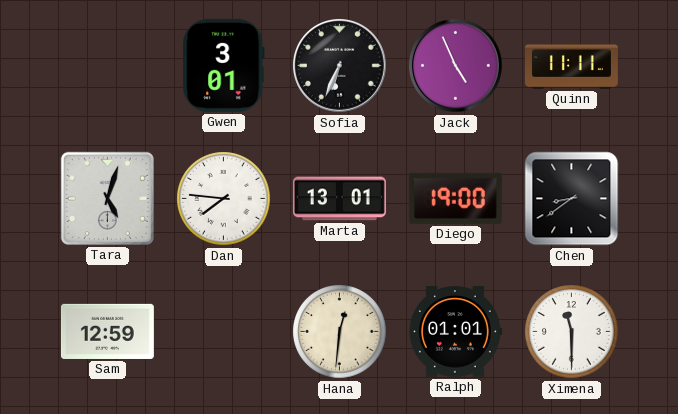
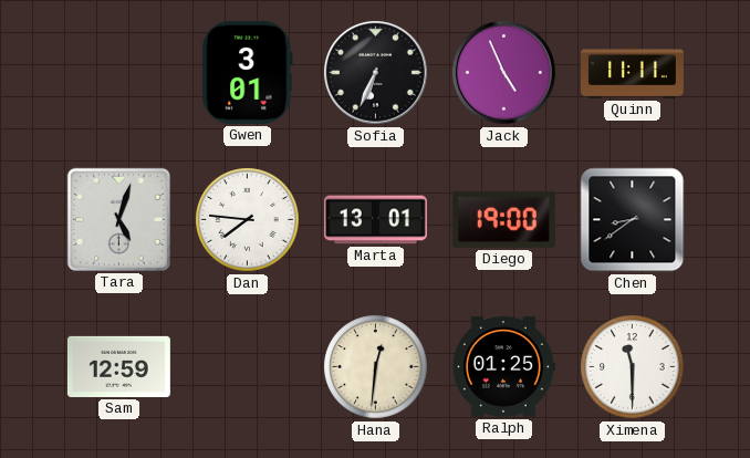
Ralph: 01:01 -> 01:25 (503, 367)
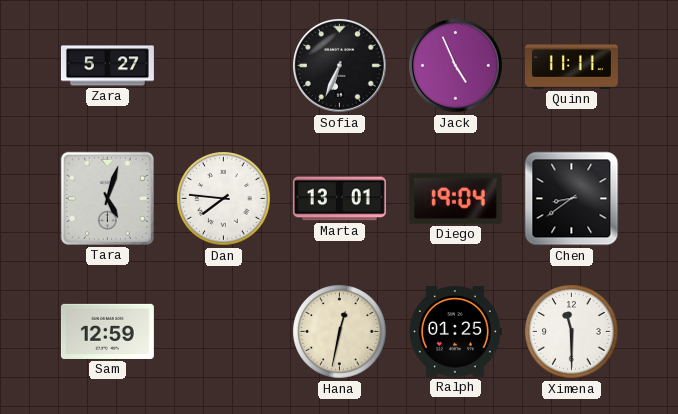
Zara: none -> 5:27 (107, 66)
Gwen: 3:01 -> none (248, 72)
Diego: 19:00 -> 19:04 (455, 198)
Hana: 12:31 -> 12:32 (340, 332)
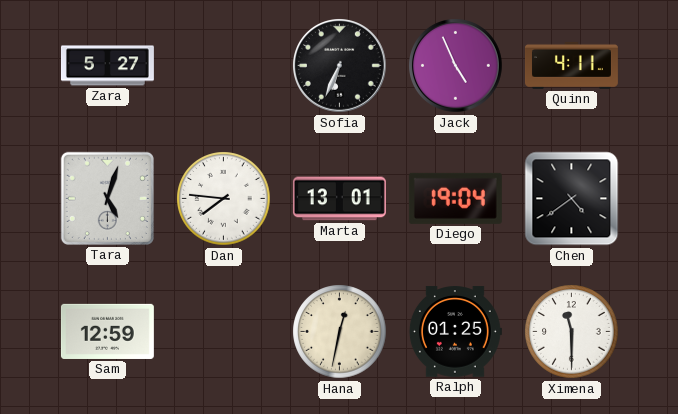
Quinn: 11:11 -> 4:11 (571, 65)
Chen: 8:39 -> 4:39 (572, 199)
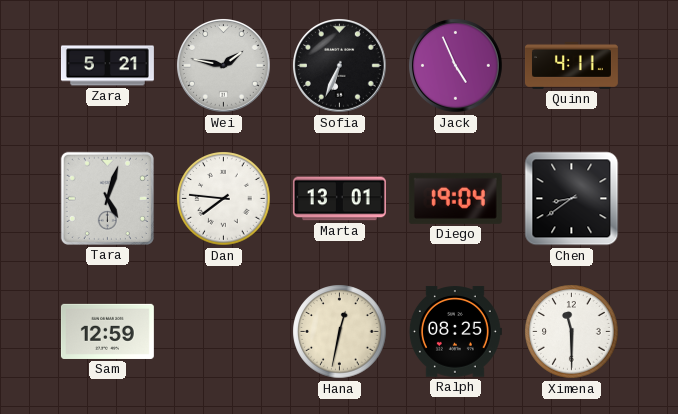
Zara: 5:27 -> 5:21 (107, 66)
Wei: none -> 1:47 (224, 66)
Chen: 4:39 -> 8:39 (572, 199)
Ralph: 01:25 -> 08:25 (455, 332)
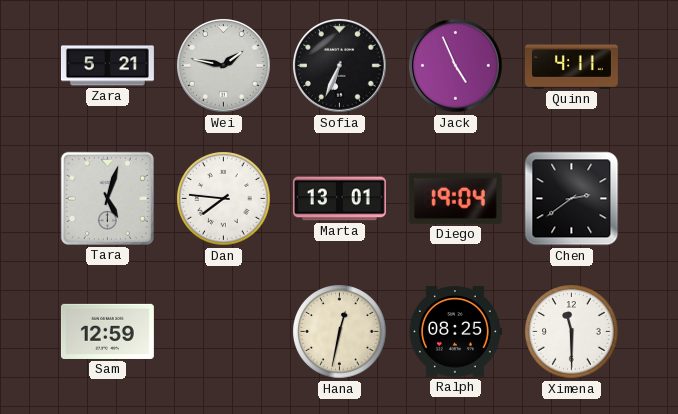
Chen: 8:39 -> 2:39 (572, 199)
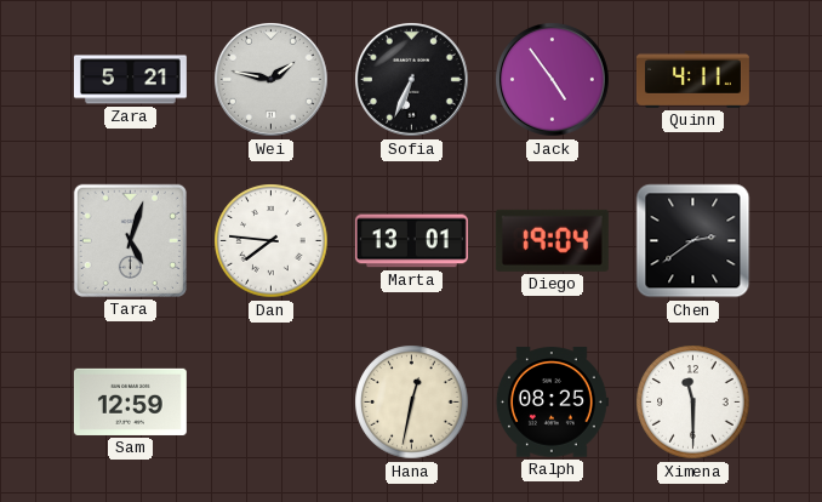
Jack: 4:56 -> 4:54 (553, 80)
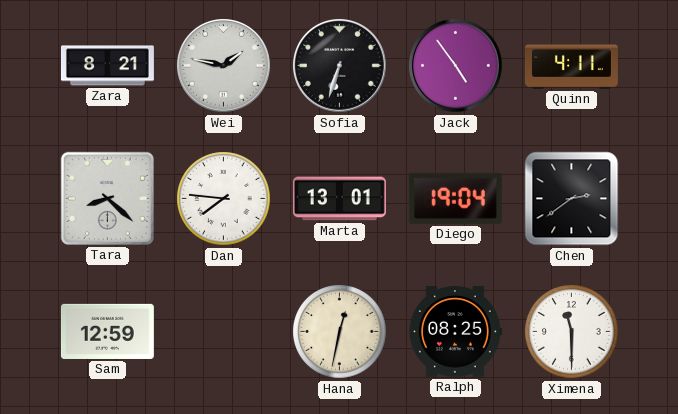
Zara: 5:21 -> 8:21 (107, 66)
Sofia: 6:34 -> 6:33 (340, 66)
Tara: 5:03 -> 8:22 (107, 198)
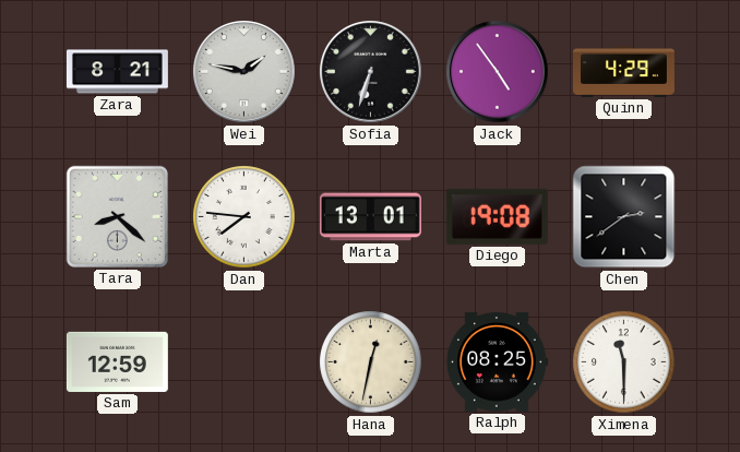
Quinn: 4:11 -> 4:29 (623, 71)
Diego: 19:04 -> 19:08 (497, 216)
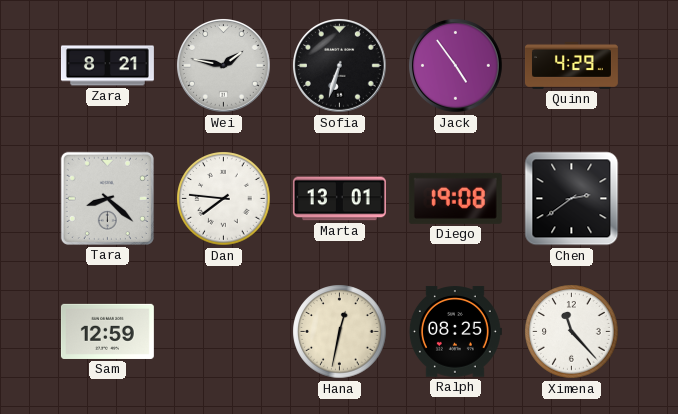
Ximena: 11:30 -> 11:23 (572, 332)
